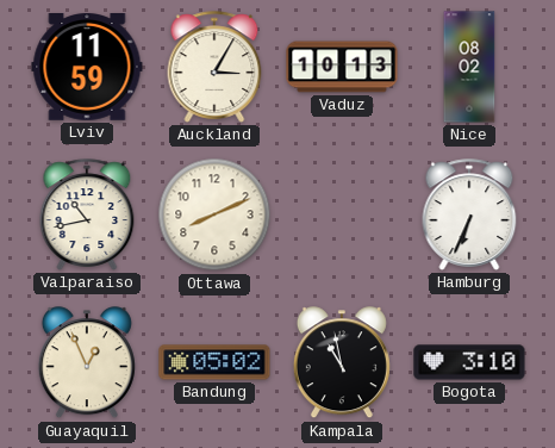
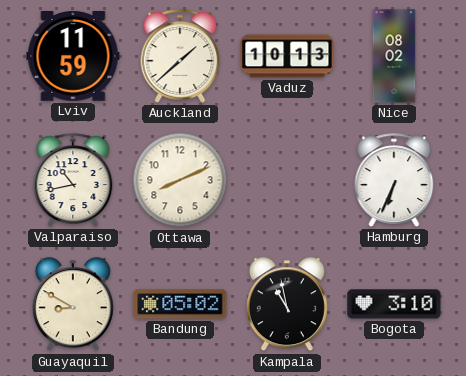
Auckland: 3:05 -> 1:38 (180, 56)
Guayaquil: 12:56 -> 8:50 (73, 305)
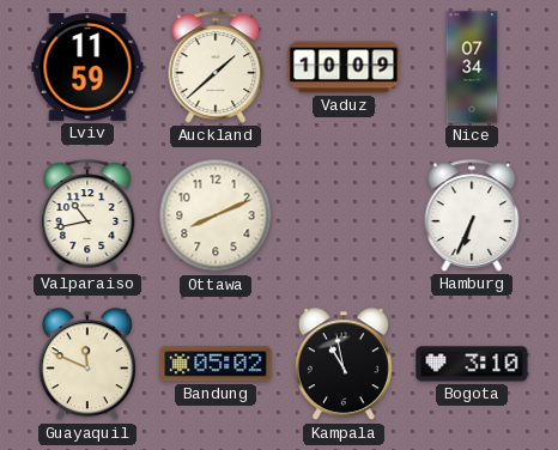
Vaduz: 10:13 -> 10:09 (344, 67)
Nice: 08:02 -> 07:34 (472, 67)
Guayaquil: 8:50 -> 11:49 (87, 365)
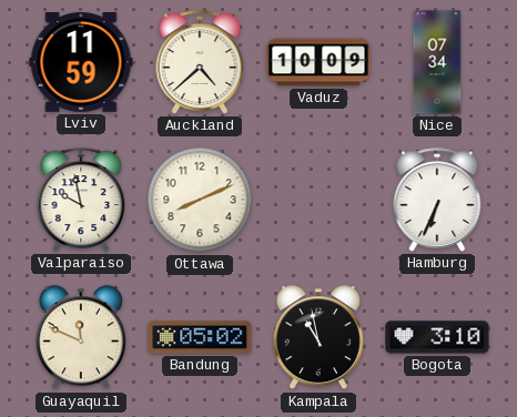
Auckland: 1:38 -> 4:38 (200, 62)
Valparaiso: 10:43 -> 9:58 (81, 200)
